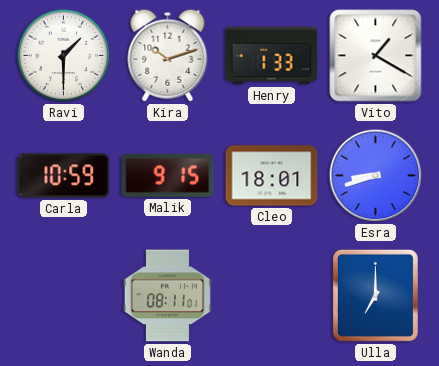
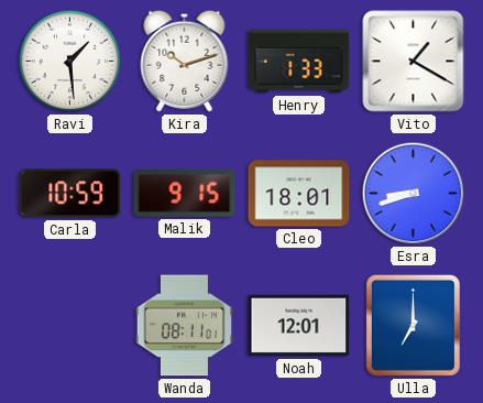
Ravi: 1:30 -> 1:29 (70, 62)
Noah: none -> 12:01 (299, 326)
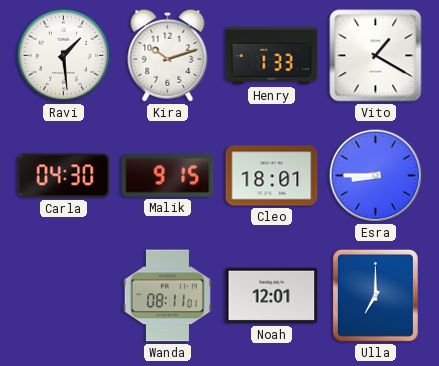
Carla: 10:59 -> 04:30 (64, 176)
Esra: 8:42 -> 8:45 (376, 176)
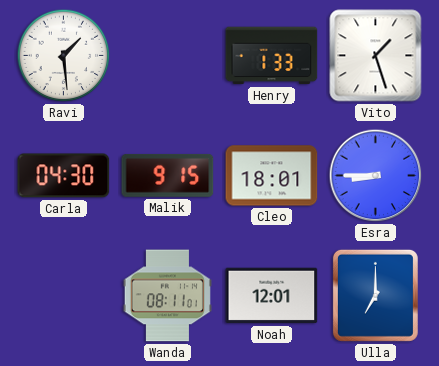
Kira: 10:12 -> none (168, 55)
Vito: 1:20 -> 1:27 (376, 56)
